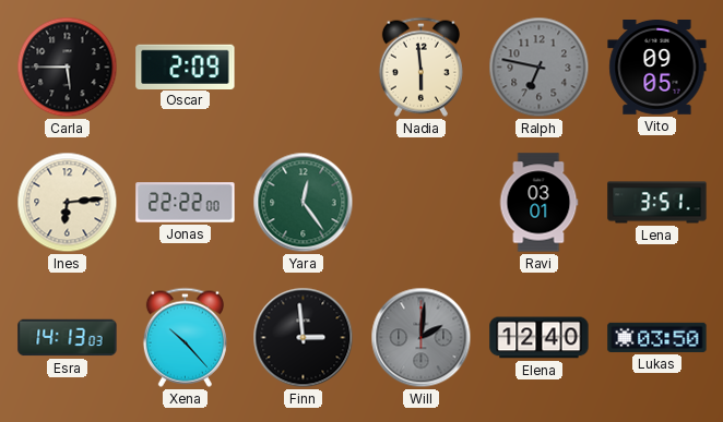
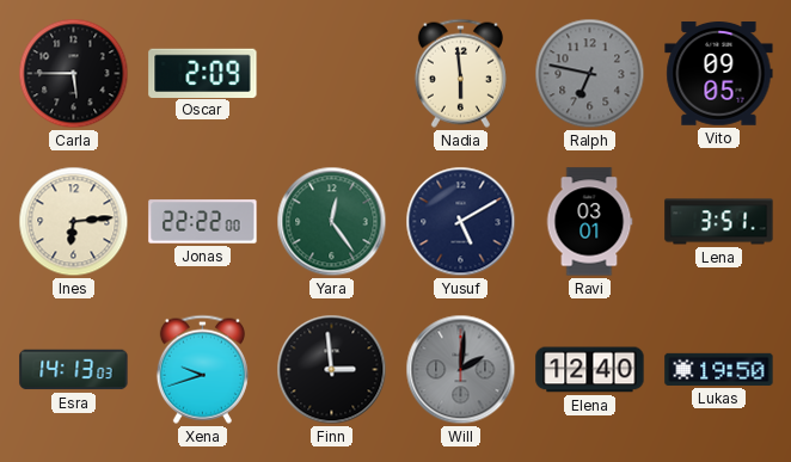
Yusuf: none -> 5:10 (461, 222)
Xena: 10:23 -> 9:42 (202, 369)
Lukas: 03:50 -> 19:50 (719, 369)
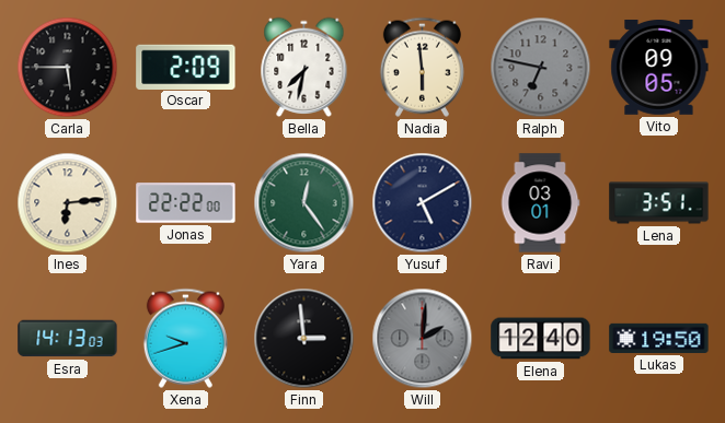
Bella: none -> 7:32 (304, 67)
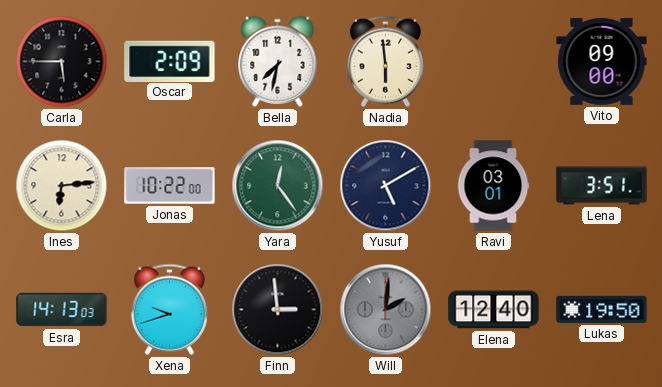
Ralph: 6:47 -> none (541, 68)
Vito: 09:05 -> 09:00 (602, 62)
Jonas: 22:22 -> 10:22 (170, 186)
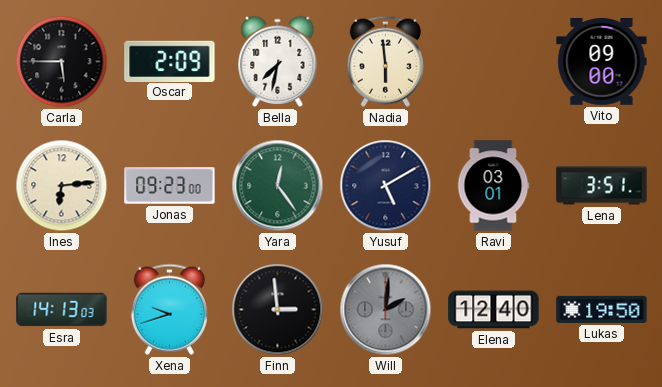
Jonas: 10:22 -> 09:23 (170, 186)
